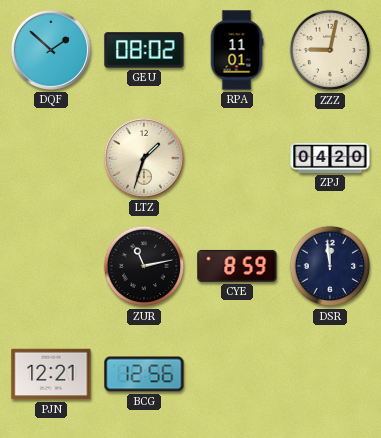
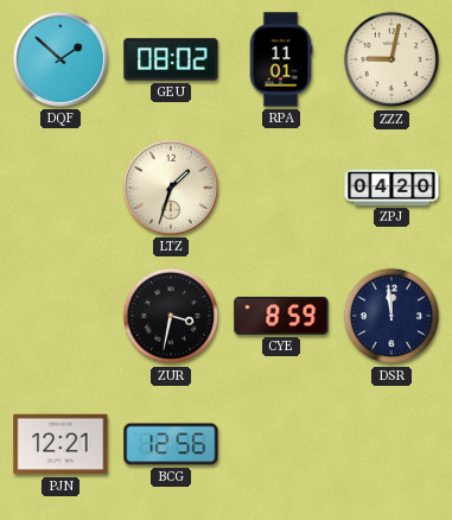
ZUR: 11:13 -> 3:32 (171, 316)
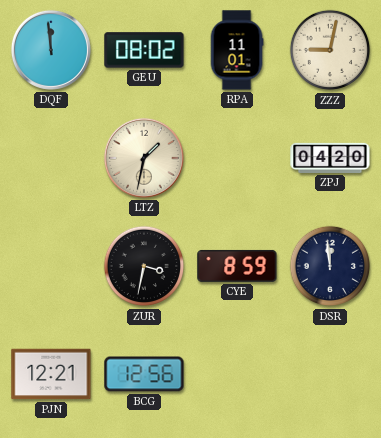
DQF: 1:52 -> 11:59 (51, 50)
LTZ: 1:33 -> 1:32 (144, 158)
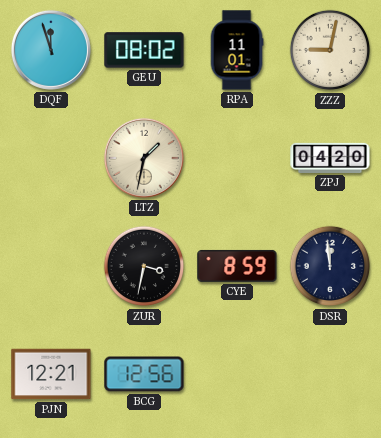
DQF: 11:59 -> 11:57 (51, 50)
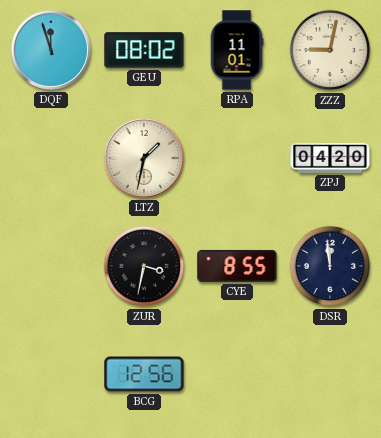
CYE: 8:59 -> 8:55 (237, 266)
PJN: 12:21 -> none (51, 374)
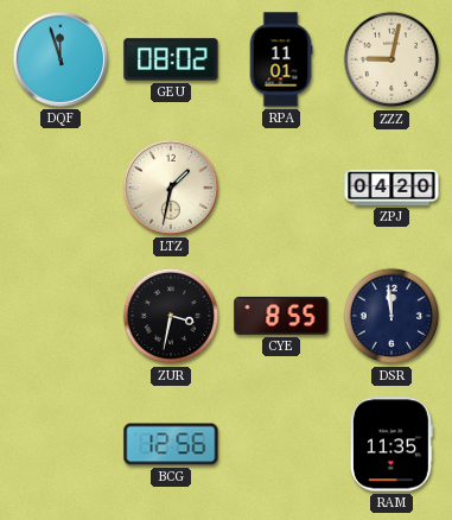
RAM: none -> 11:35 (391, 444)
